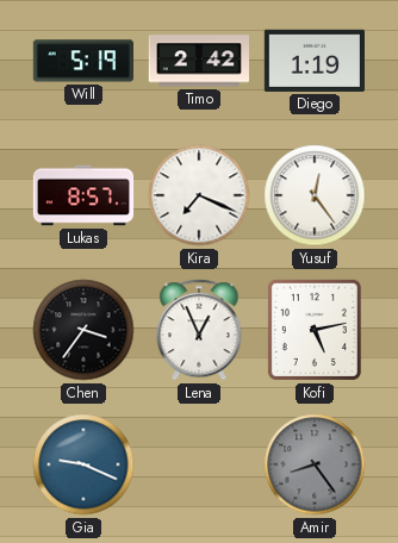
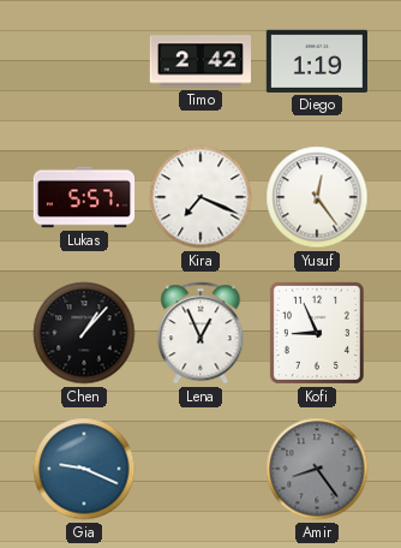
Will: 5:19 -> none (82, 61)
Lukas: 8:57 -> 5:57 (84, 197)
Chen: 3:36 -> 1:07 (84, 333)
Kofi: 5:13 -> 8:56 (317, 333)
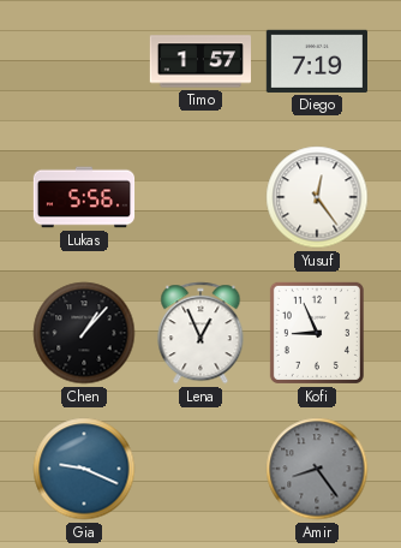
Timo: 2:42 -> 1:57 (199, 61)
Diego: 1:19 -> 7:19 (316, 61)
Lukas: 5:57 -> 5:56 (84, 197)
Kira: 7:19 -> none (200, 197)
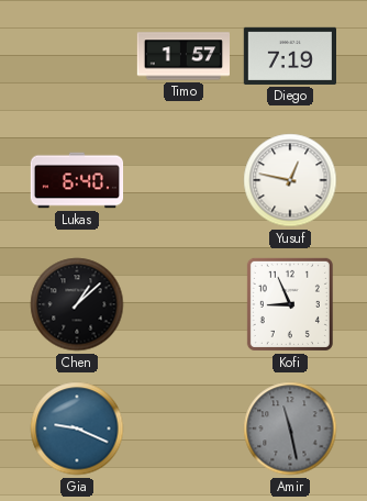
Lukas: 5:56 -> 6:40 (77, 180)
Yusuf: 12:24 -> 12:47 (290, 180)
Chen: 1:07 -> 1:08 (77, 304)
Lena: 12:56 -> none (200, 333)
Amir: 8:24 -> 11:28 (290, 428)
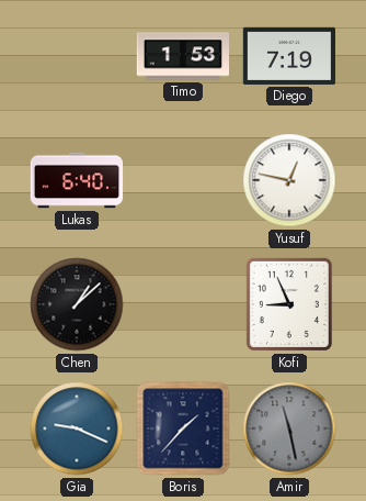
Timo: 1:57 -> 1:53 (182, 56)
Boris: none -> 1:37 (183, 428)
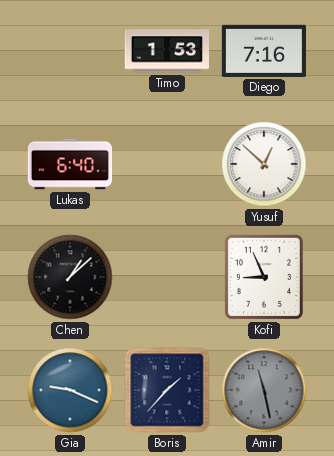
Diego: 7:19 -> 7:16 (263, 51)
Yusuf: 12:47 -> 12:52 (264, 164)
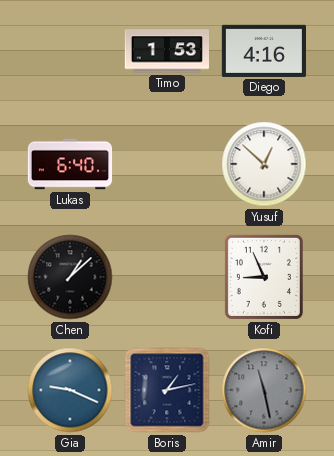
Diego: 7:16 -> 4:16 (263, 51)
Boris: 1:37 -> 1:13 (167, 390)
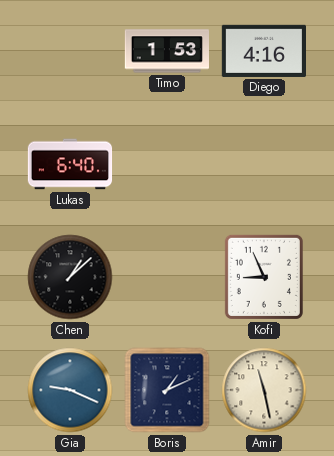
Yusuf: 12:52 -> none (264, 164)
Boris: 1:13 -> 1:11 (167, 390)
Amir dial: grey -> cream (264, 390)
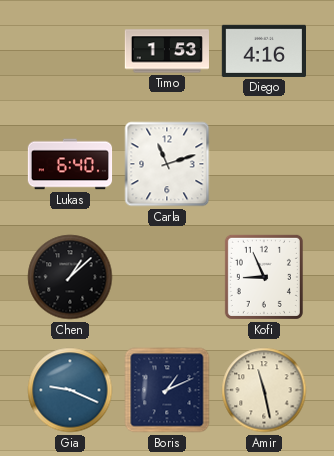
Carla: none -> 11:12 (167, 164)
